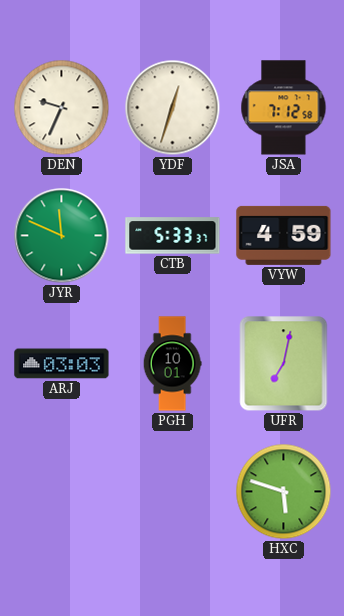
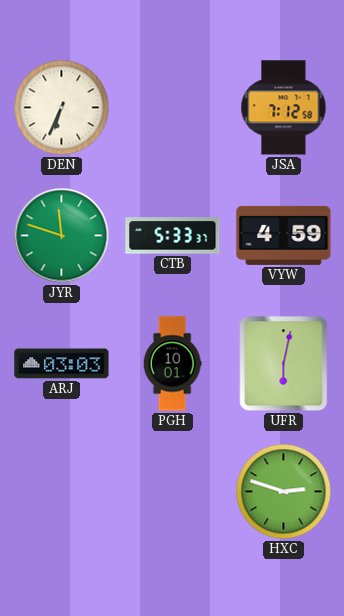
DEN: 9:34 -> 6:34 (62, 108)
YDF: 12:33 -> none (173, 108)
JYR: 11:49 -> 11:48 (62, 236)
UFR: 7:02 -> 6:02 (284, 364)
HXC: 5:48 -> 2:48 (284, 492)
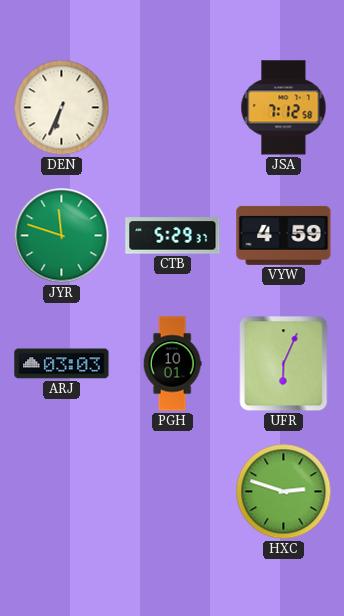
CTB: 5:33 -> 5:29 (173, 236)
UFR: 6:02 -> 6:04 (284, 364)
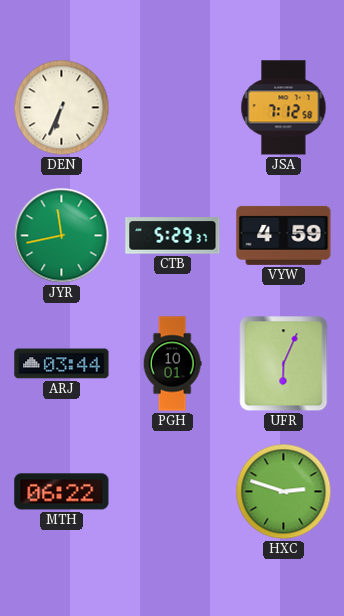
JYR: 11:48 -> 11:43 (62, 236)
ARJ: 03:03 -> 03:44 (62, 364)
MTH: none -> 06:22 (62, 492)
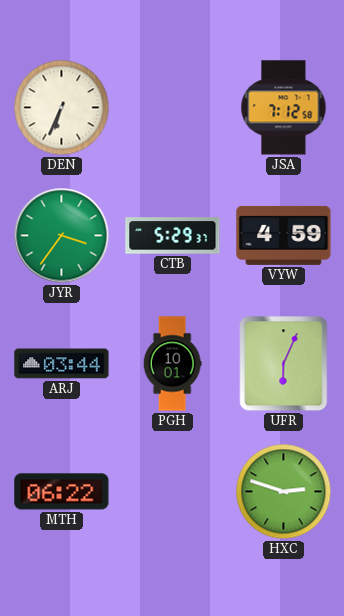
JYR: 11:43 -> 3:36 (62, 236)
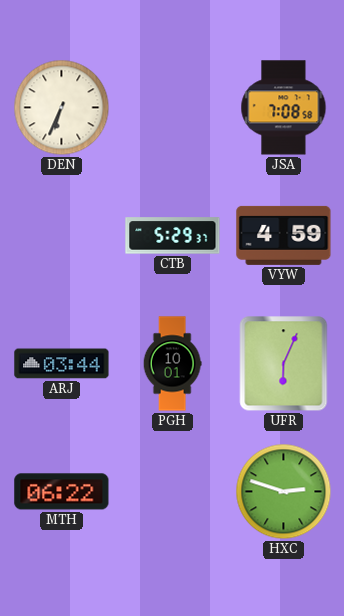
JSA: 7:12 -> 7:08 (284, 108)
JYR: 3:36 -> none (62, 236)
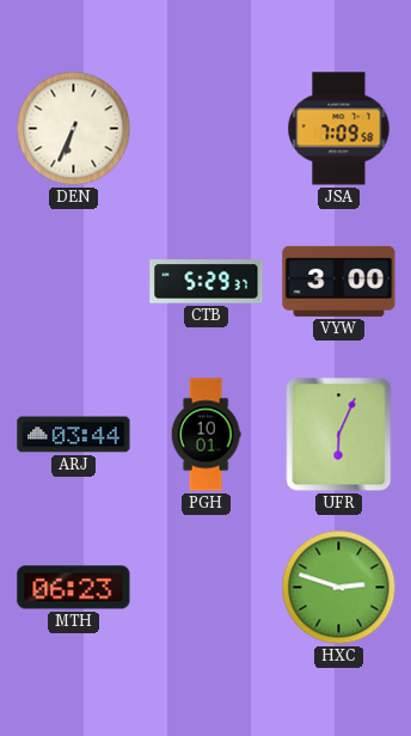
JSA: 7:08 -> 7:09 (339, 129)
VYW: 4:59 -> 3:00 (339, 281)
MTH: 06:22 -> 06:23 (74, 588)
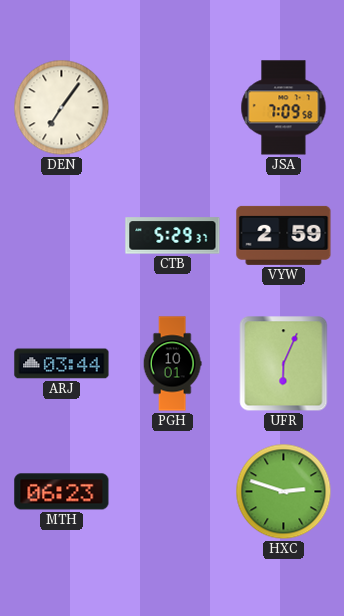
DEN: 6:34 -> 7:06 (62, 108)
VYW: 3:00 -> 2:59 (284, 235)
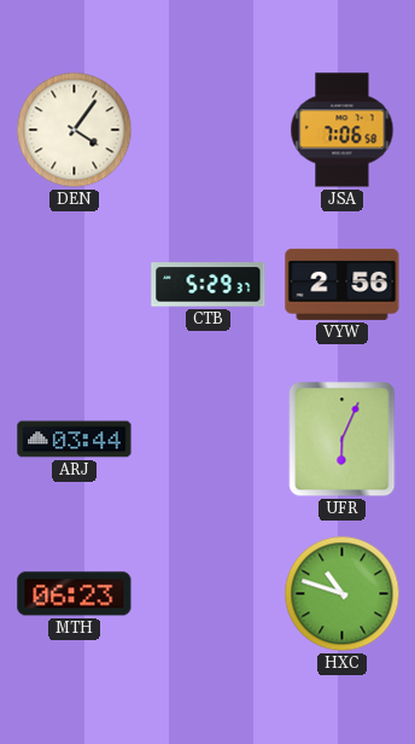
DEN: 7:06 -> 4:06 (75, 130)
JSA: 7:09 -> 7:06 (343, 130)
VYW: 2:59 -> 2:56 (343, 284)
PGH: 10:01 -> none (172, 364)
HXC: 2:48 -> 10:48 (343, 594)
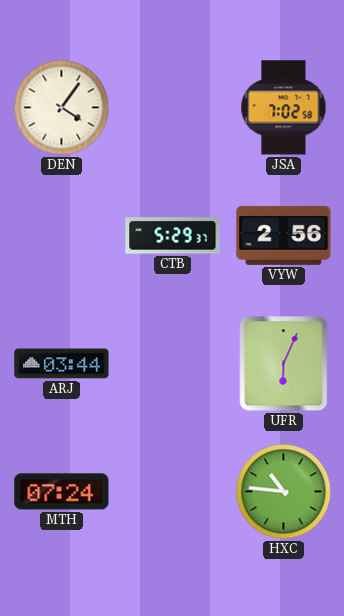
JSA: 7:06 -> 7:02 (284, 108)
MTH: 06:23 -> 07:24 (62, 492)
HXC: 10:48 -> 10:46 (284, 492)
